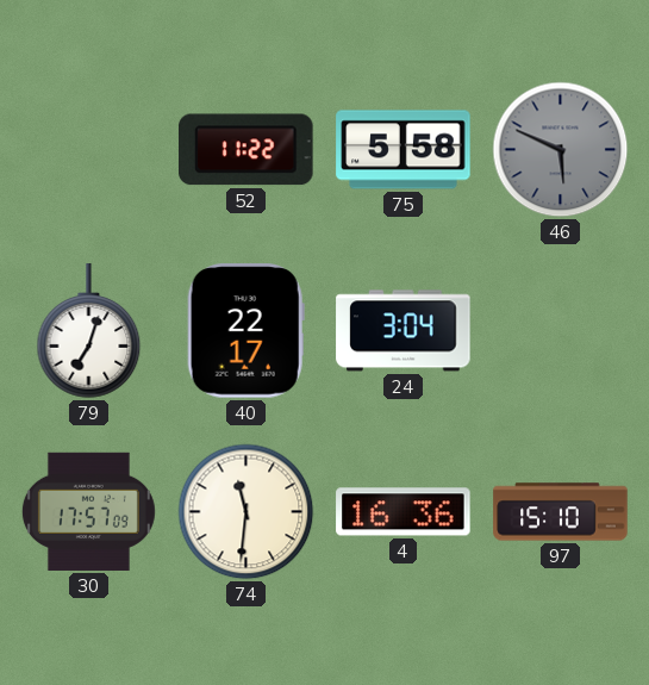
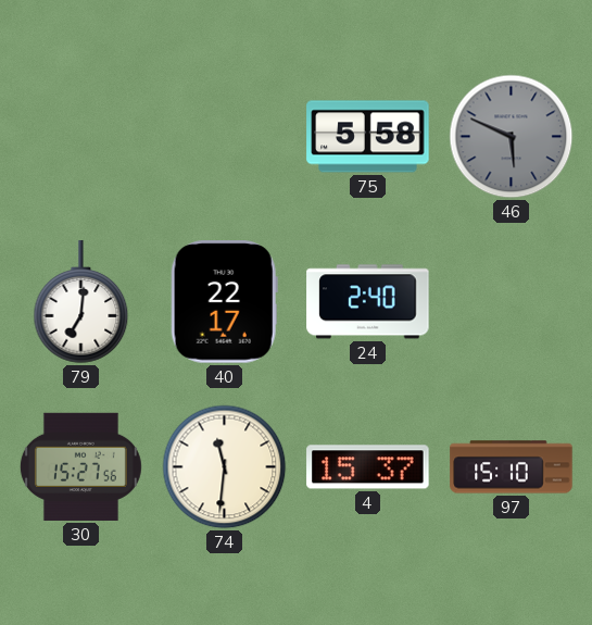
52: 11:22 -> none (247, 150)
79: 7:03 -> 7:01 (81, 302)
24: 3:04 -> 2:40 (368, 302)
30: 17:57 -> 15:27 (80, 466)
4: 16:36 -> 15:37 (368, 467)
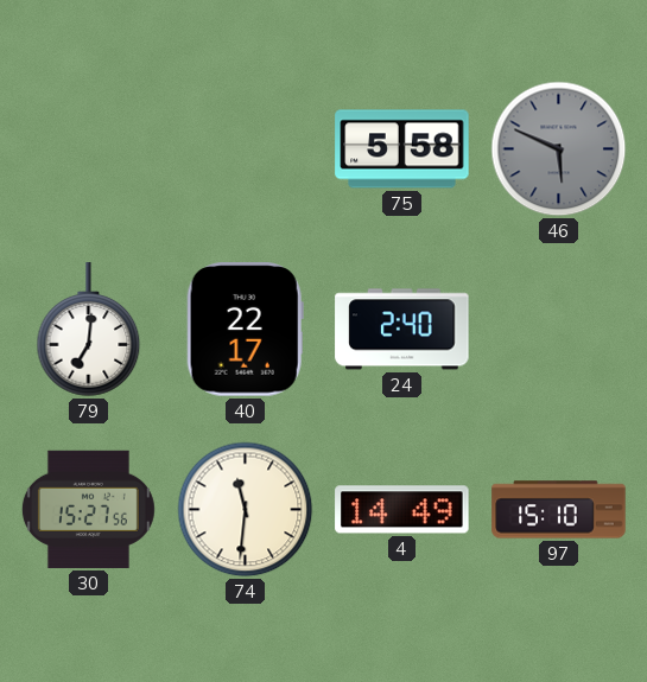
4: 15:37 -> 14:49 (402, 510)
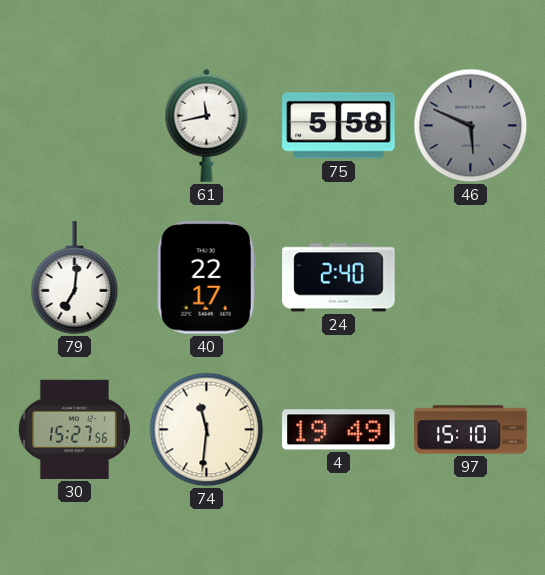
61: none -> 11:43 (207, 125)
4: 14:49 -> 19:49 (339, 430)
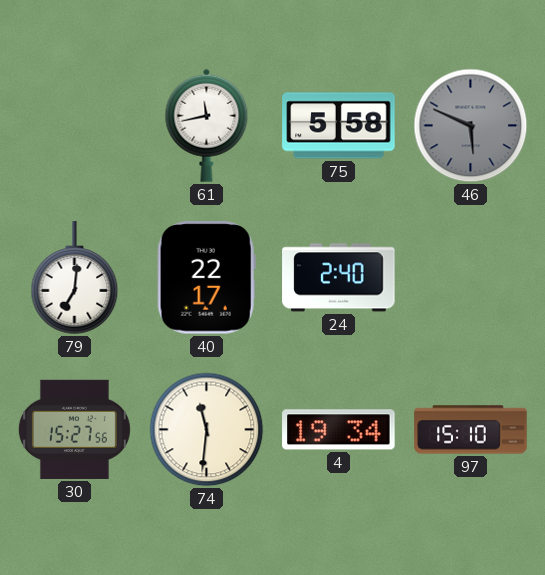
4: 19:49 -> 19:34 (339, 430)
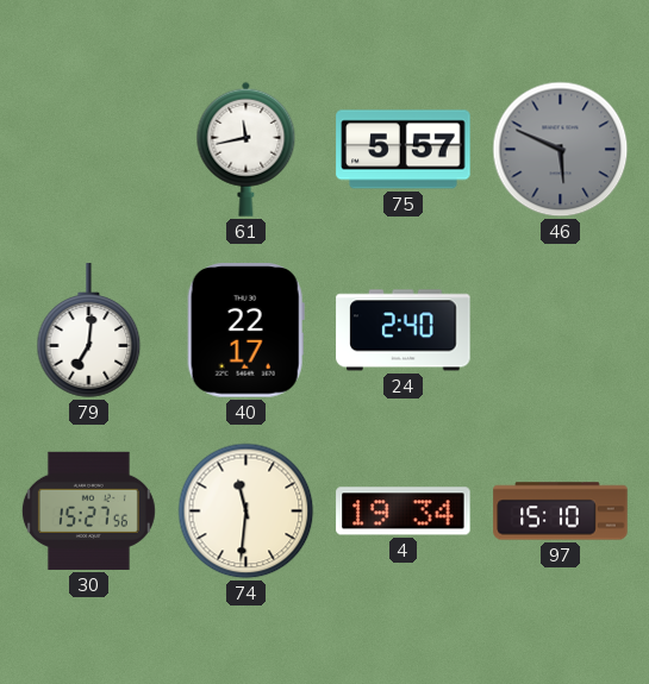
75: 5:58 -> 5:57 (404, 150)
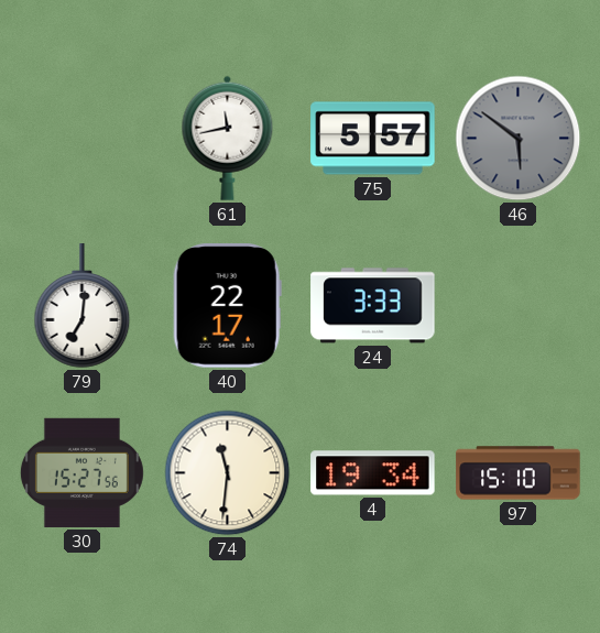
46: 5:49 -> 5:51 (519, 139)
24: 2:40 -> 3:33 (373, 306)
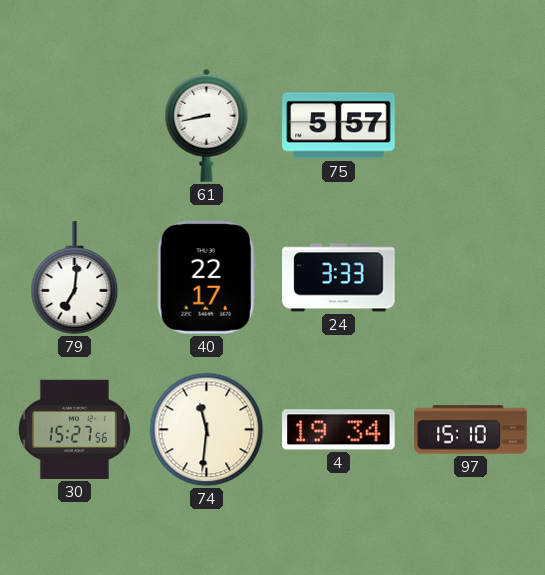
61: 11:43 -> 8:43 (207, 125)
46: 5:51 -> none (519, 139)
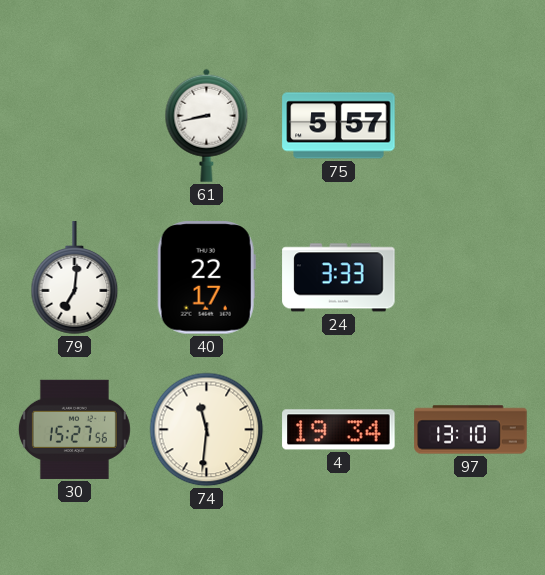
97: 15:10 -> 13:10 (471, 430)
